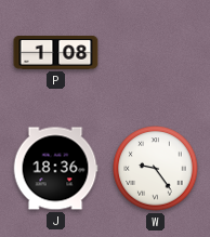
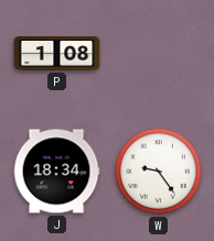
J: 18:36 -> 18:34 (56, 172)
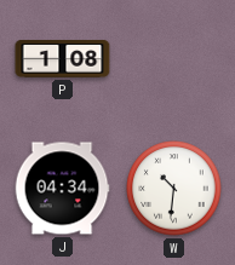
J: 18:34 -> 04:34 (62, 189)
W: 9:24 -> 10:31 (174, 189)
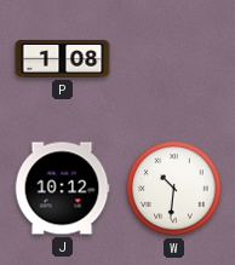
J: 04:34 -> 10:12 (62, 189)
